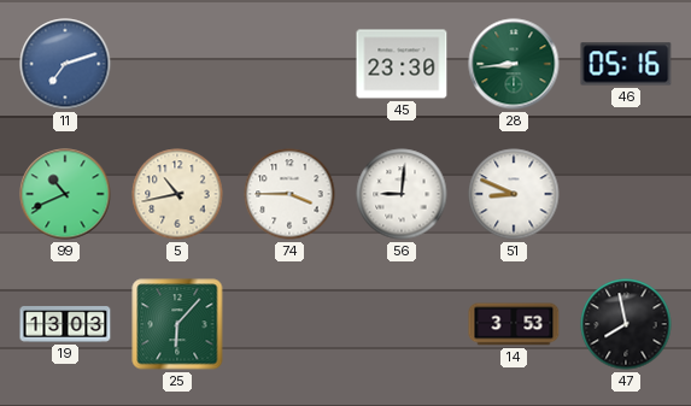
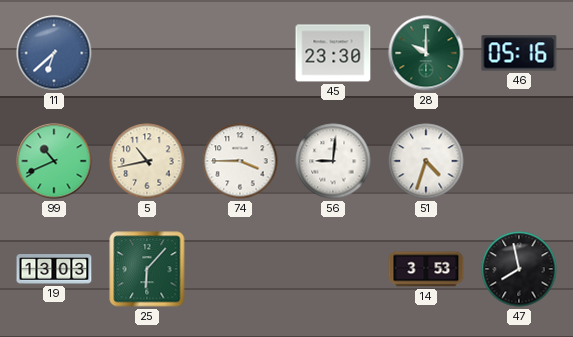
11: 7:12 -> 6:38 (54, 53)
28: 8:44 -> 10:00 (426, 53)
51: 8:49 -> 4:33 (426, 161)
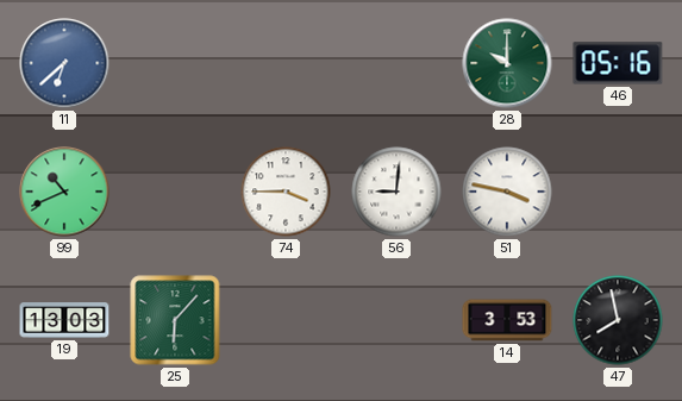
45: 23:30 -> none (333, 53)
5: 10:43 -> none (147, 161)
51: 4:33 -> 3:47 (507, 192)
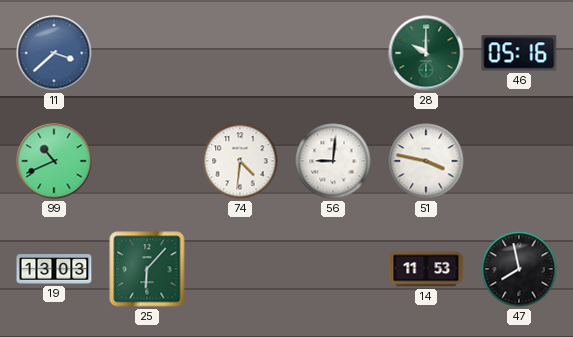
11: 6:38 -> 3:38 (54, 53)
74: 3:45 -> 4:31 (240, 161)
14: 3:53 -> 11:53 (426, 269)
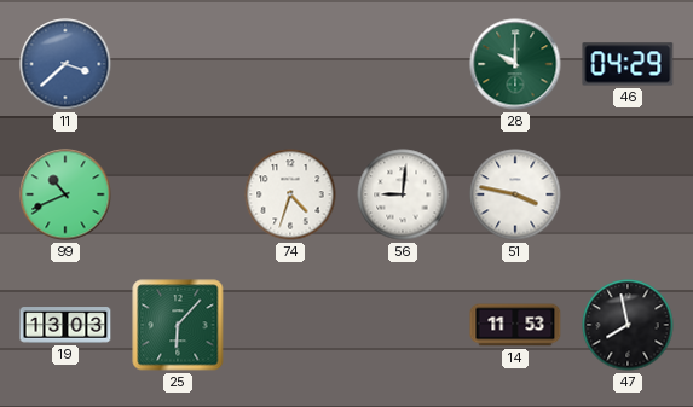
46: 05:16 -> 04:29 (628, 64)
74: 4:31 -> 4:33 (290, 194)
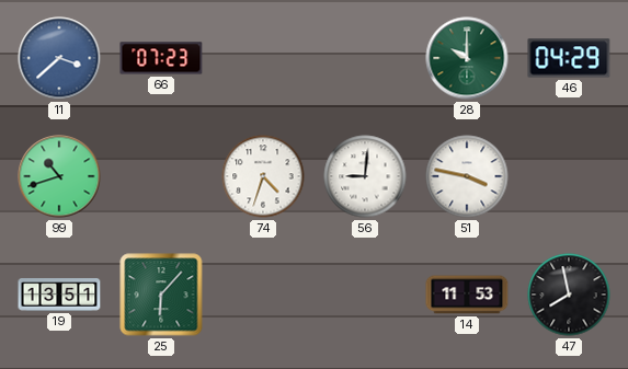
66: none -> 07:23 (161, 58)
99: 10:41 -> 10:42 (59, 176)
19: 13:03 -> 13:51 (59, 295)
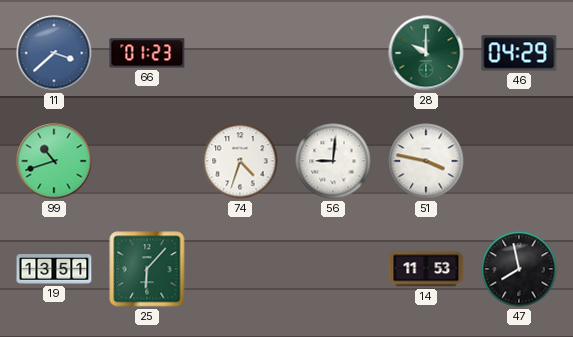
66: 07:23 -> 01:23 (147, 53)
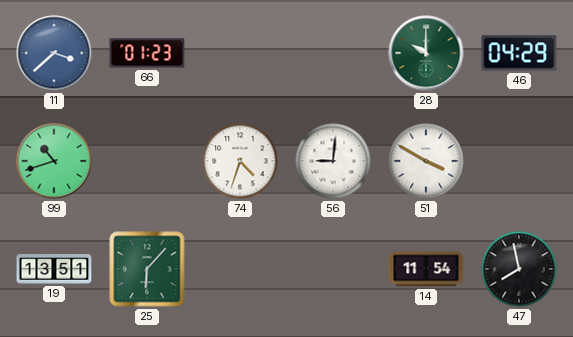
51: 3:47 -> 3:50 (426, 161)
14: 11:53 -> 11:54 (426, 269)
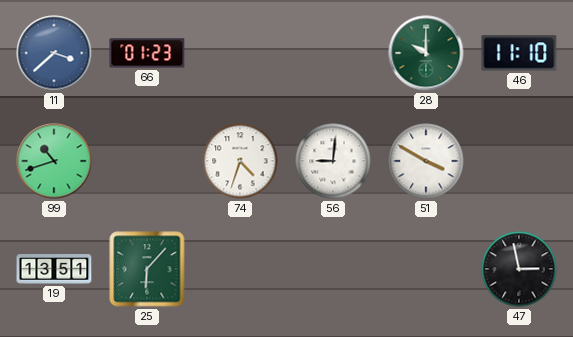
46: 04:29 -> 11:10 (519, 53)
14: 11:54 -> none (426, 269)
47: 7:58 -> 2:58 (519, 269)
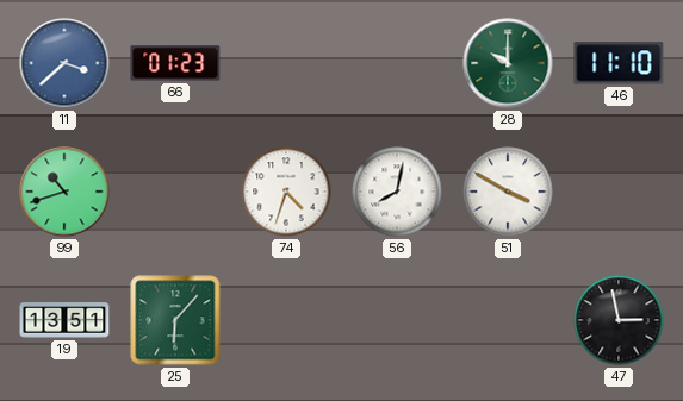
56: 9:01 -> 8:02 (397, 192)
